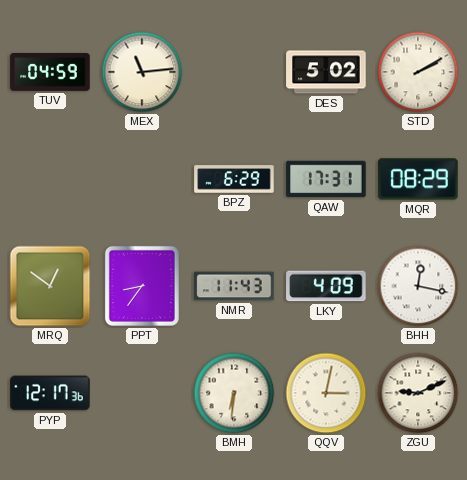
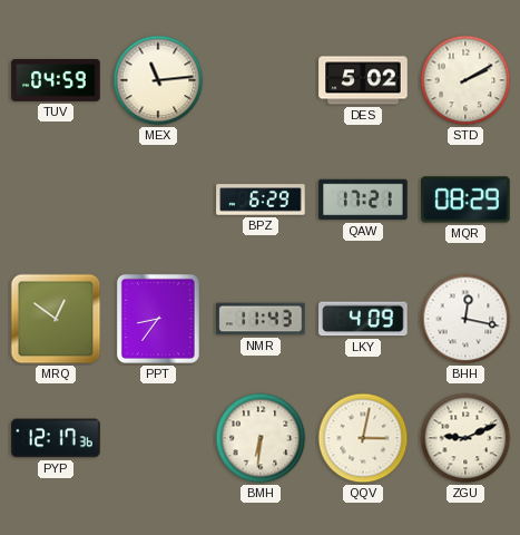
QAW: 17:31 -> 17:21 (363, 200)
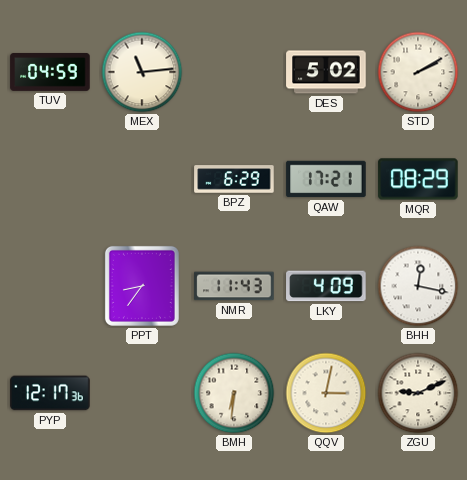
MRQ: 12:51 -> none (56, 319)
